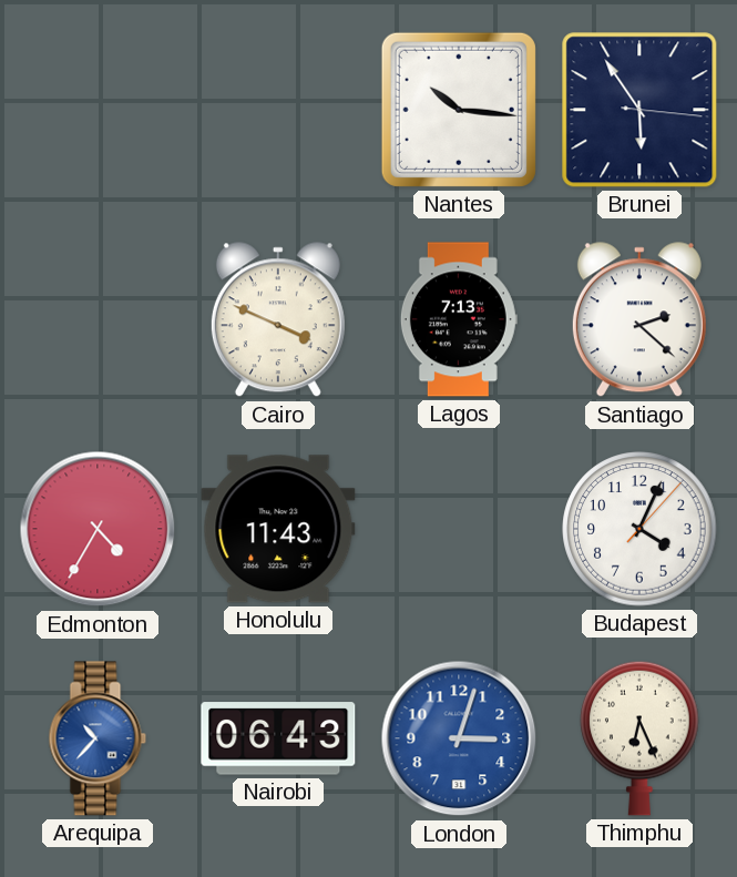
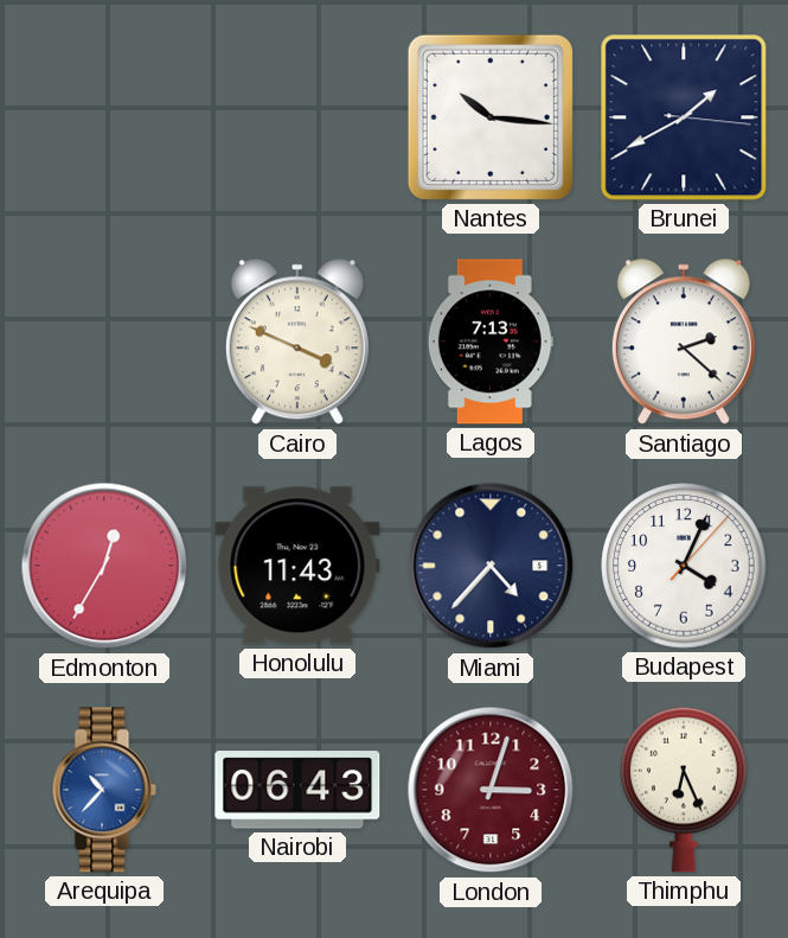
Brunei: 5:54 -> 1:40 (684, 117)
Edmonton: 4:35 -> 12:35 (104, 566)
Miami: none -> 4:37 (491, 566)
London dial: blue -> burgundy (491, 790)
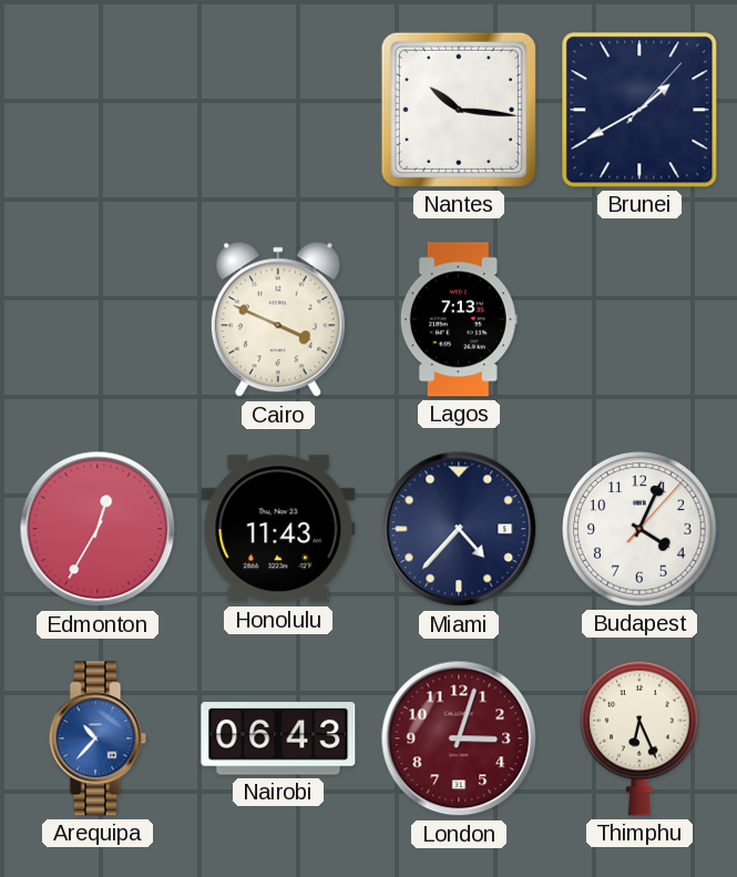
Brunei: 1:40:16 -> 1:40:07 (639, 110)
Santiago: 2:22 -> none (684, 343)
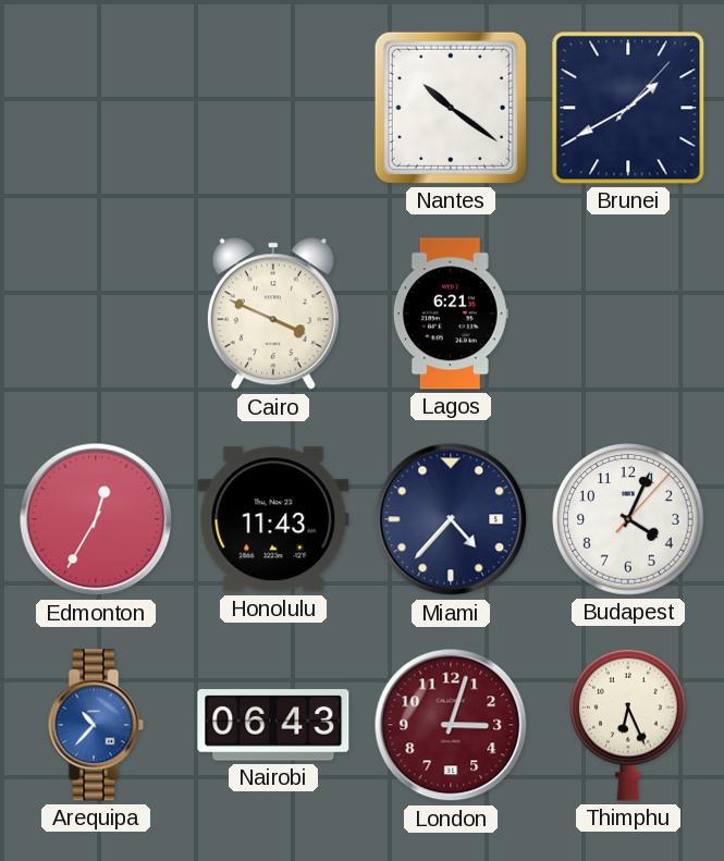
Nantes: 10:16 -> 10:21 (451, 108)
Lagos: 7:13 -> 6:21 (451, 313)
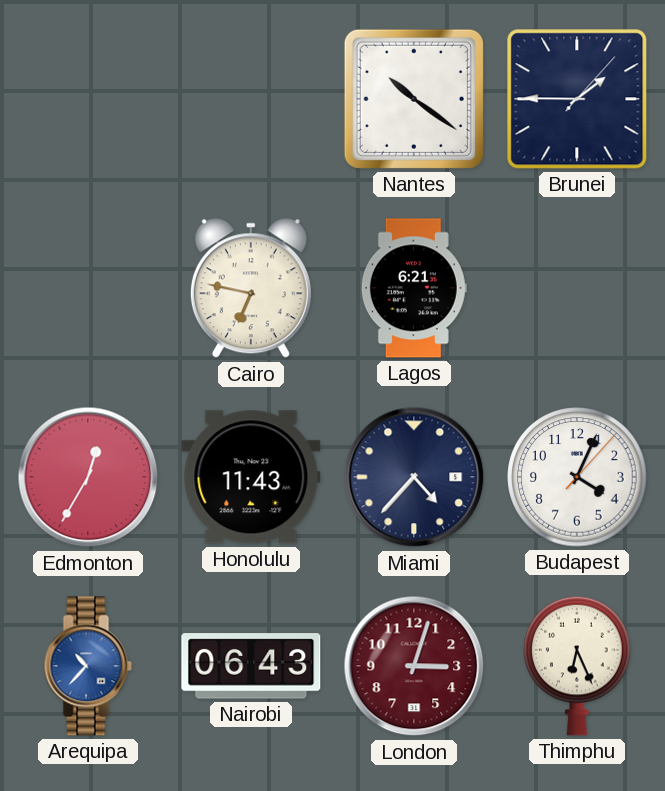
Brunei: 1:40 -> 1:45 (577, 99)
Cairo: 3:49 -> 6:47 (251, 289)
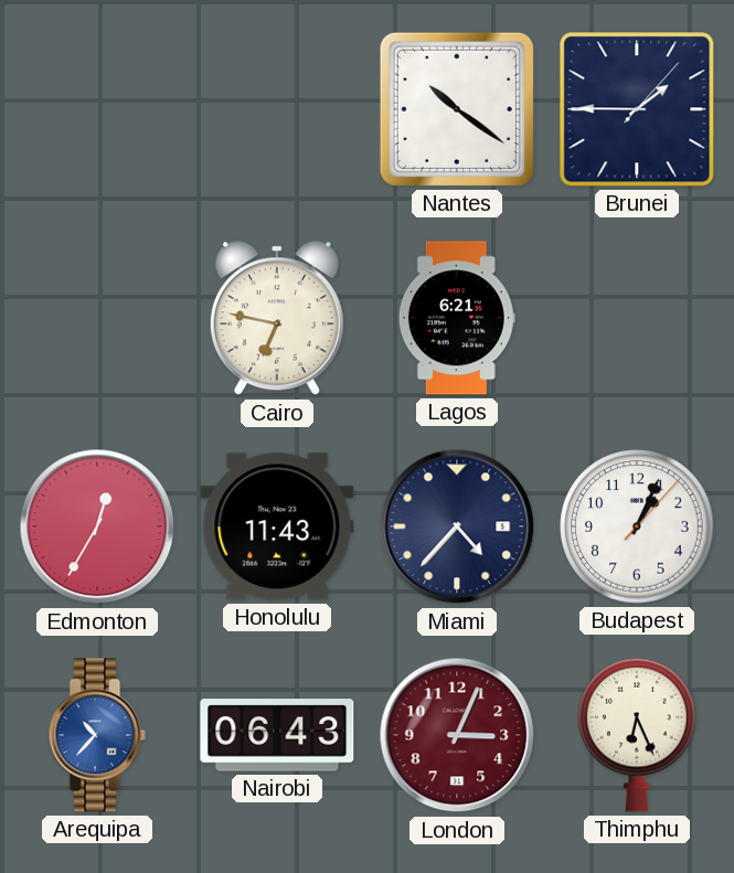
Budapest: 4:04 -> 1:04 (637, 526)
London: 3:03 -> 3:04 (457, 735)
